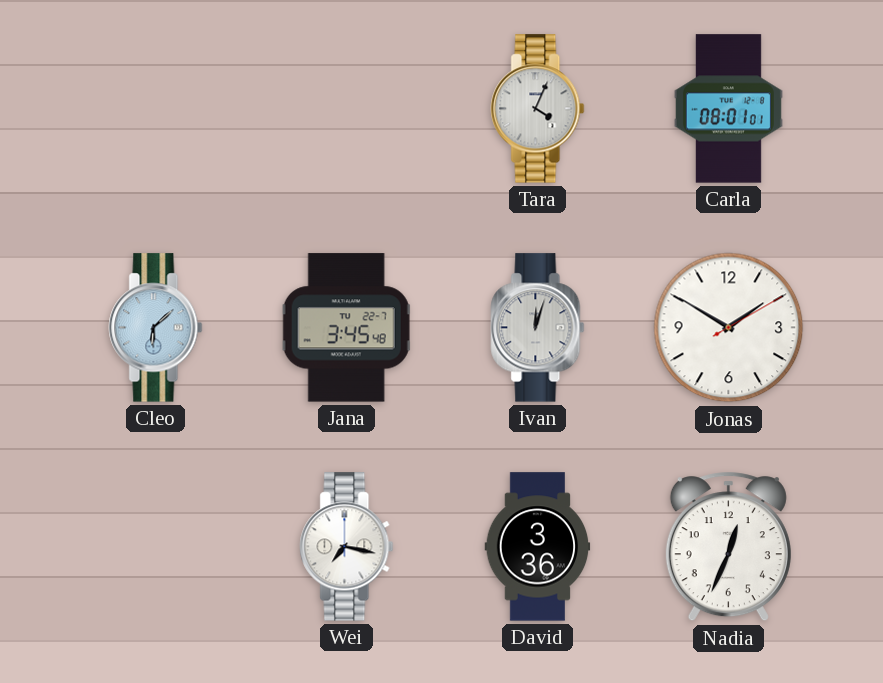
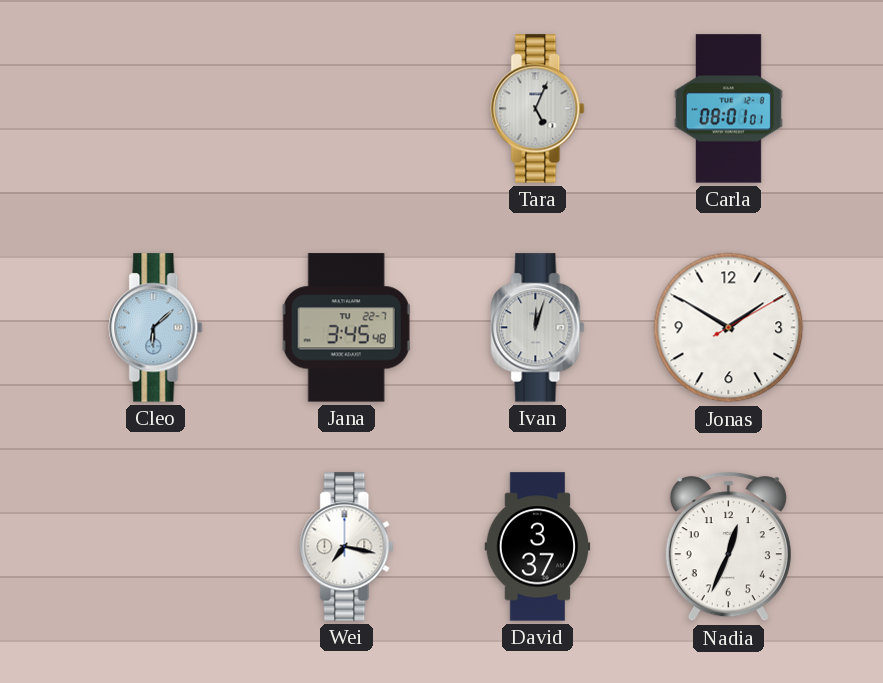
Tara: 4:04 -> 5:04 (538, 109)
David: 3:36 -> 3:37 (538, 547)
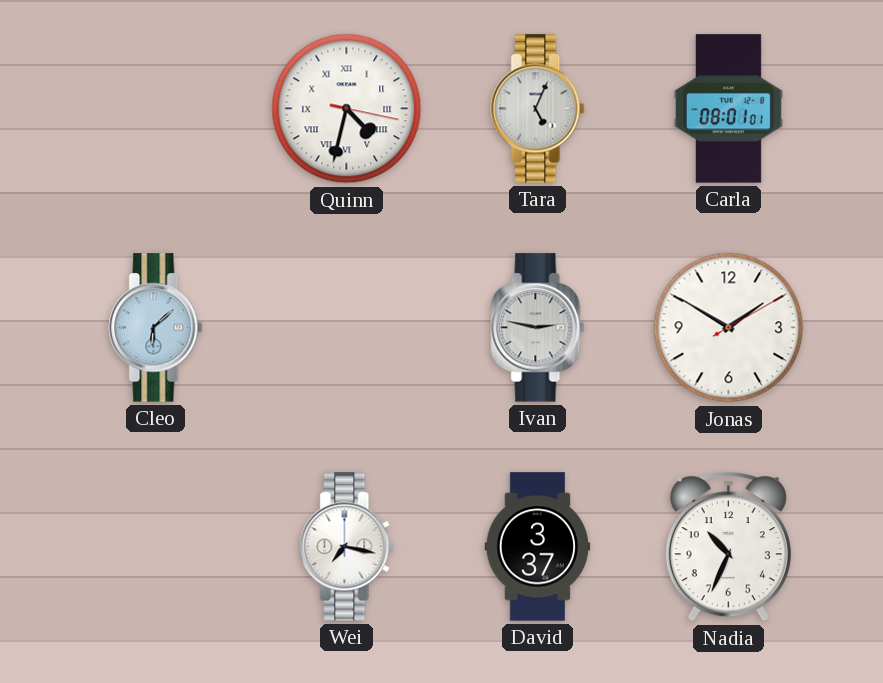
Quinn: none -> 4:32 (347, 109)
Jana: 3:45 -> none (347, 328)
Ivan: 12:03 -> 2:47 (538, 328)
Nadia: 12:34 -> 10:34 (728, 547)
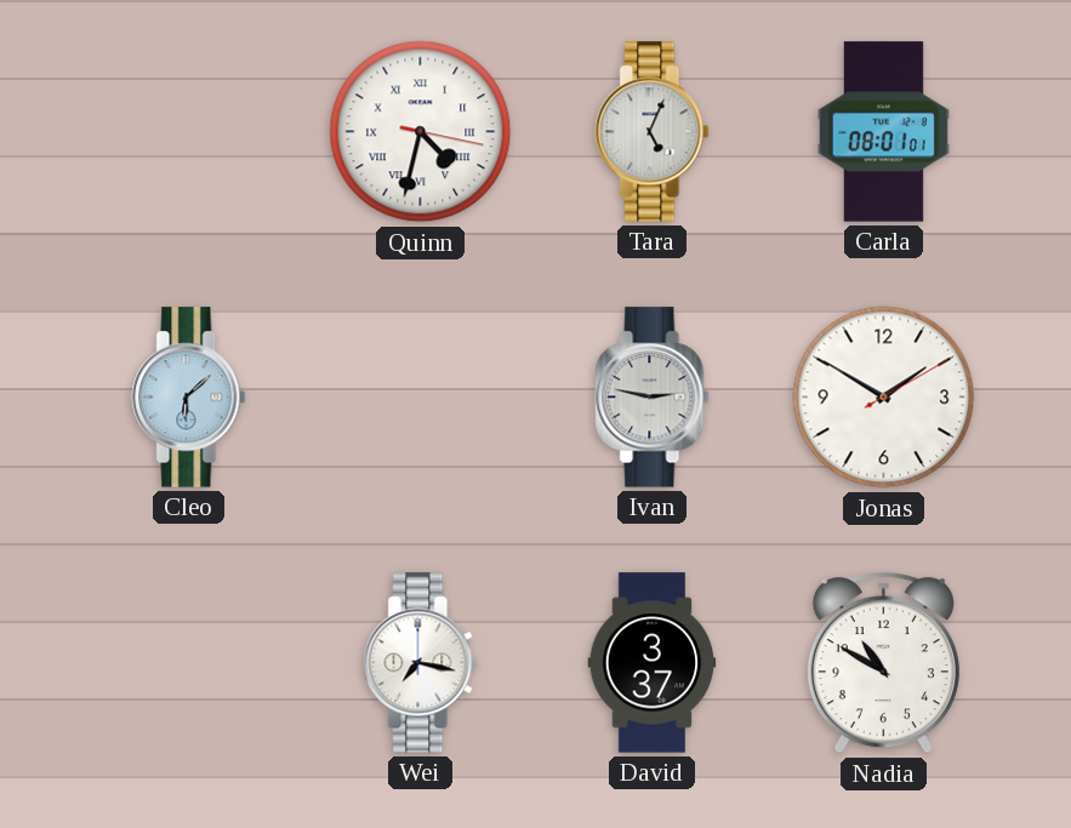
Nadia: 10:34 -> 10:50 (883, 663)
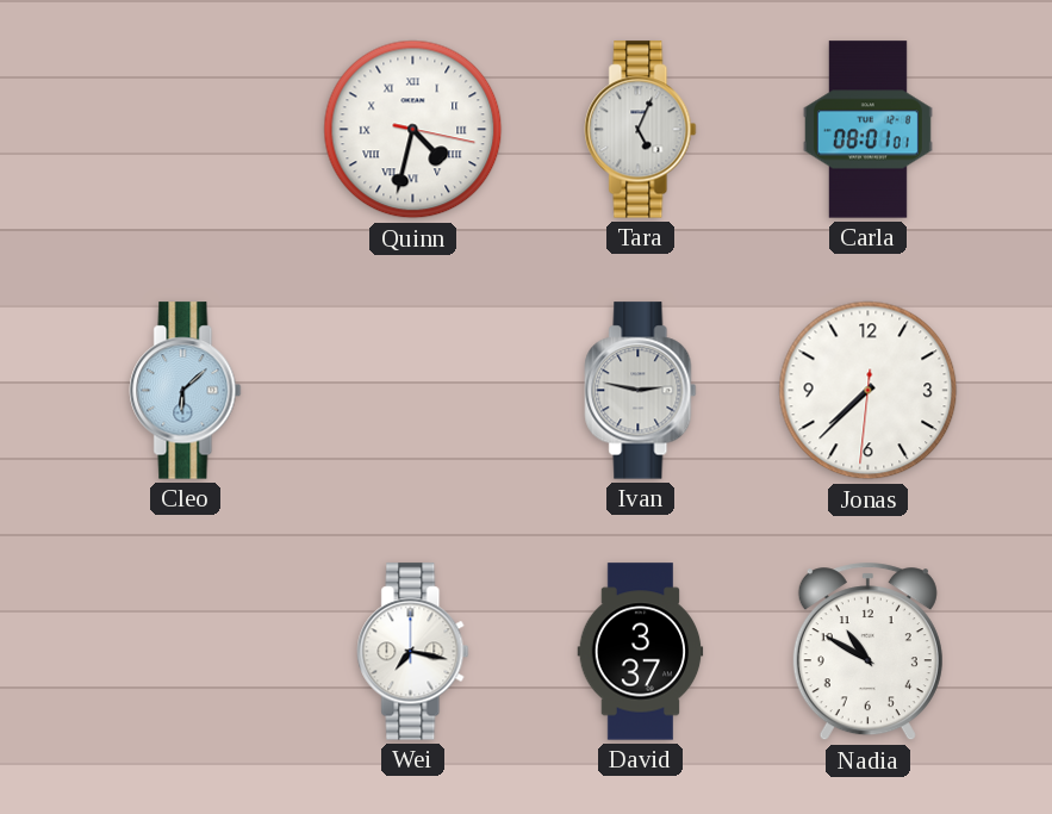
Jonas: 1:50 -> 7:37 (869, 391)
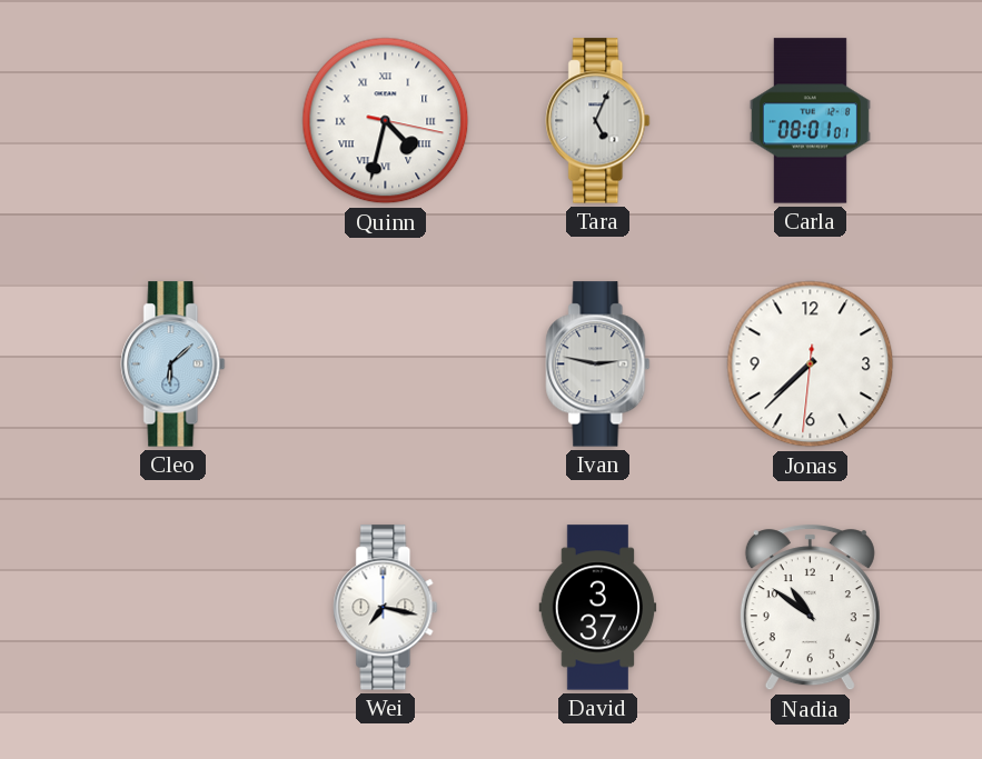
Nadia: 10:50 -> 10:51 (810, 608)
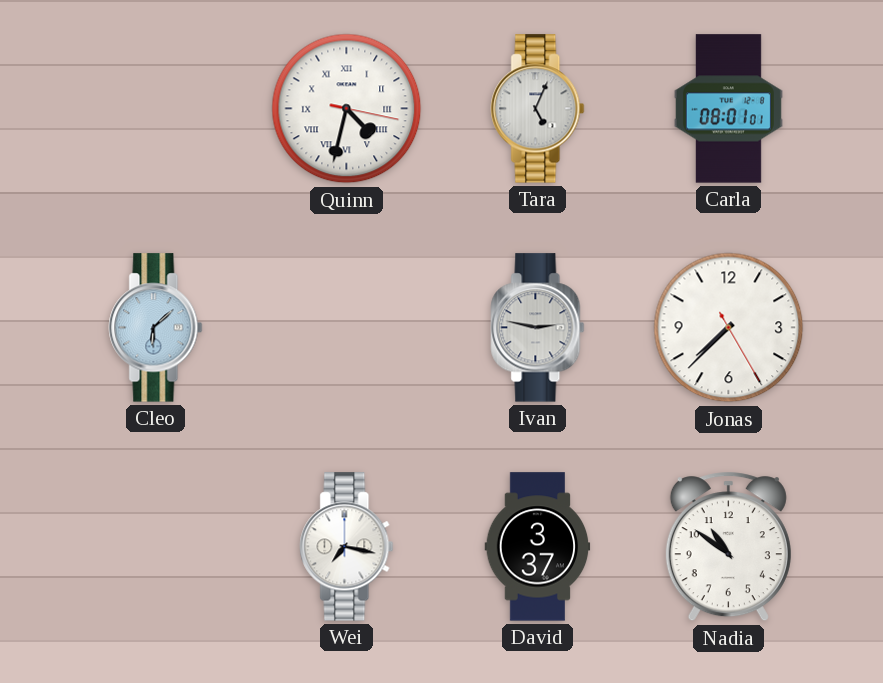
Jonas: 7:37:31 -> 7:37:25 (729, 328)
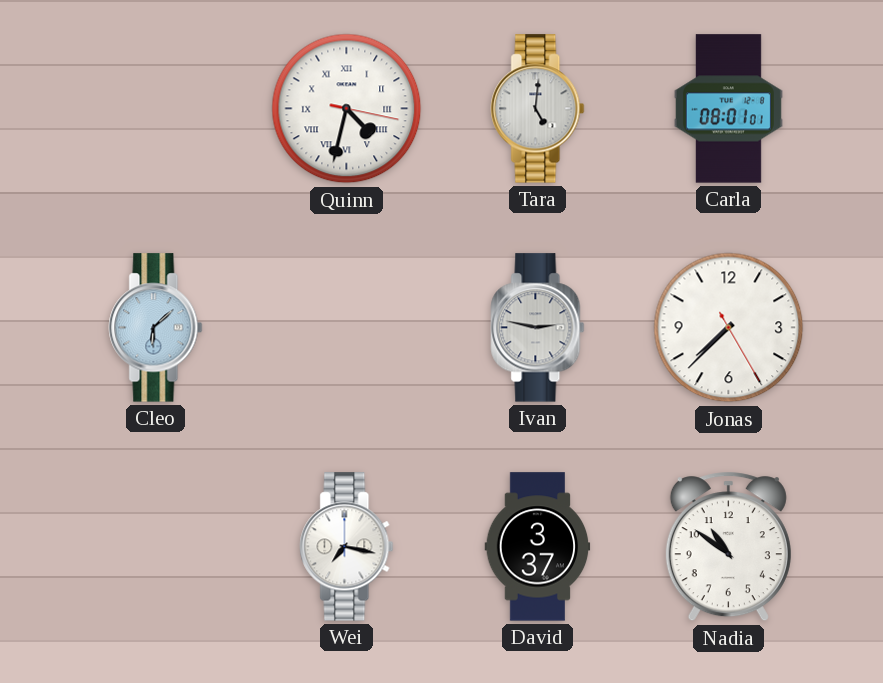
Tara: 5:04 -> 5:01 (538, 109)
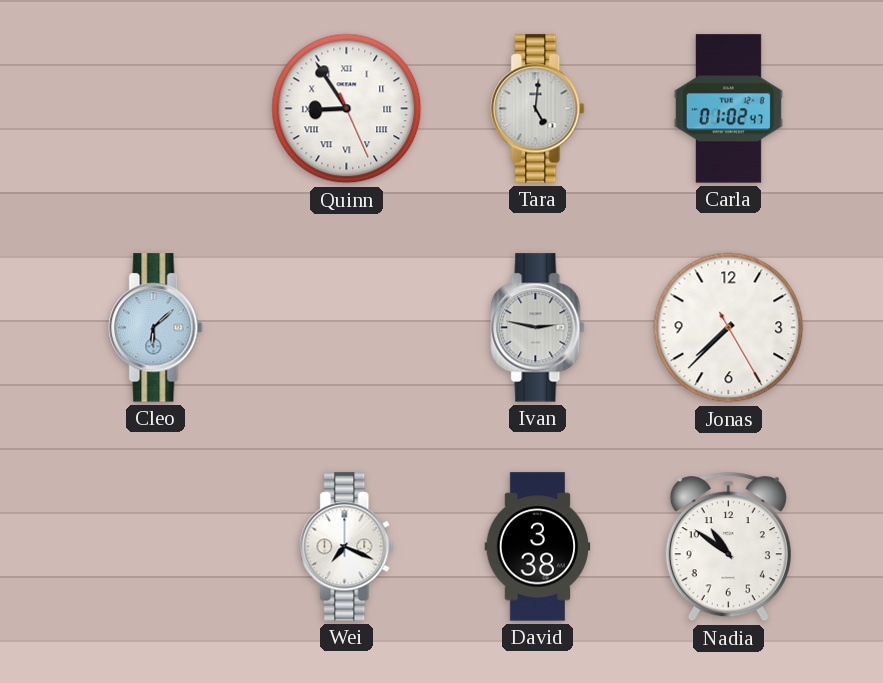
Quinn: 4:32 -> 8:54 (347, 109)
Carla: 08:01 -> 01:02 (728, 109)
Wei: 7:17 -> 7:19 (347, 547)
David: 3:37 -> 3:38 (538, 547)
